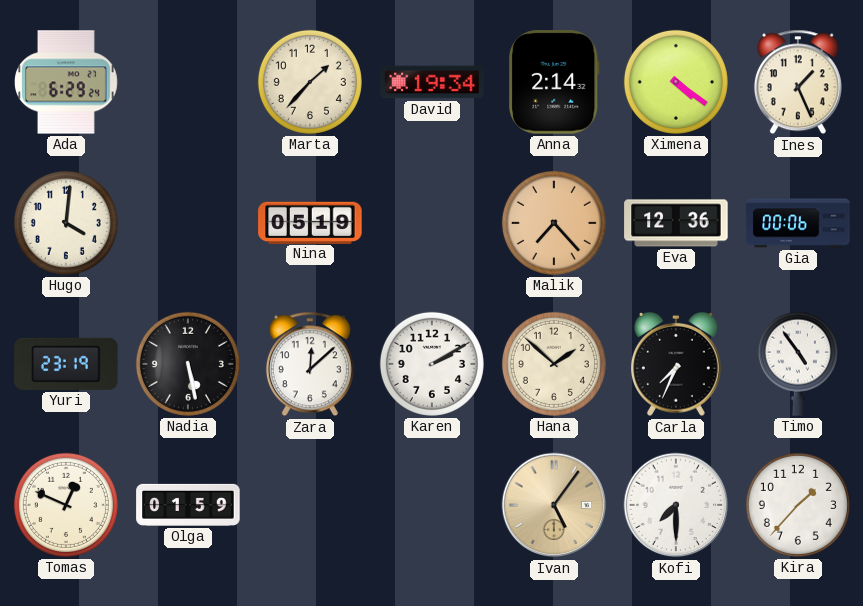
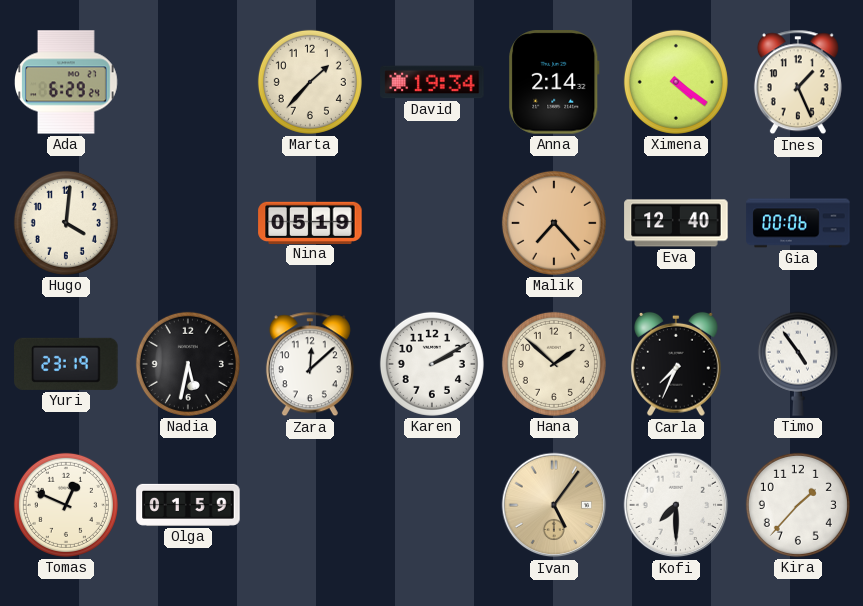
Eva: 12:36 -> 12:40 (676, 223)
Nadia: 5:28 -> 5:32 (188, 364)
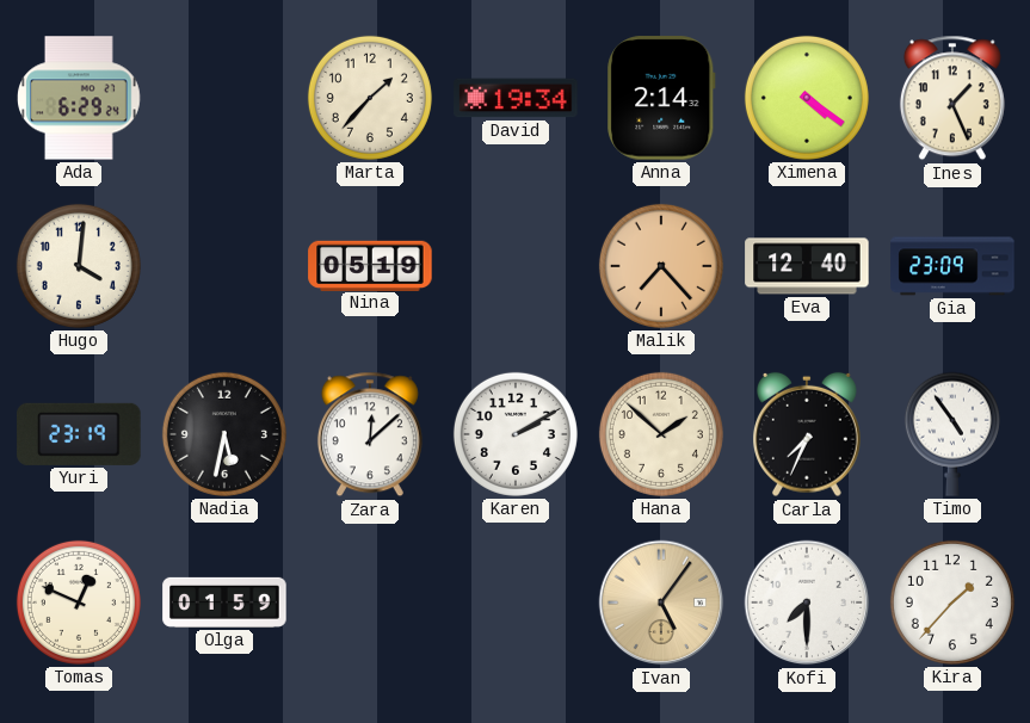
Gia: 00:06 -> 23:09 (952, 266)
